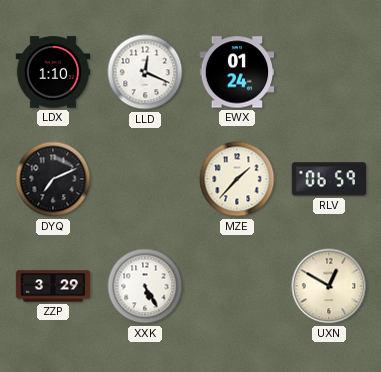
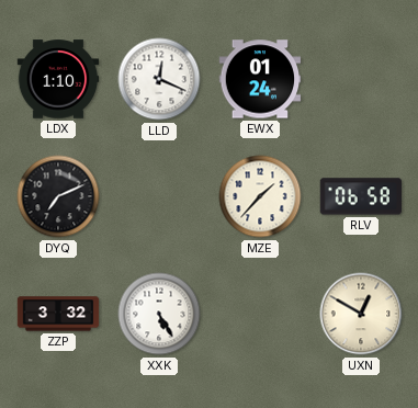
RLV: 06:59 -> 06:58 (361, 196)
ZZP: 3:29 -> 3:32 (58, 314)
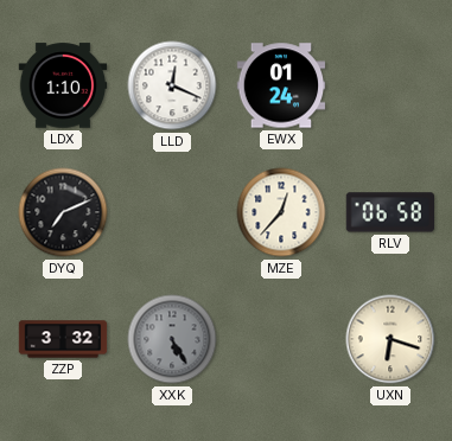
MZE: 1:37 -> 12:37 (281, 212)
XXK dial: white -> grey (172, 339)
UXN: 12:50 -> 6:18 (390, 339)
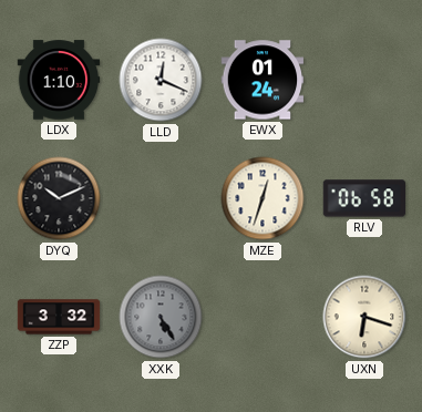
DYQ: 7:11 -> 10:11 (59, 198)
MZE: 12:37 -> 12:33 (263, 198)
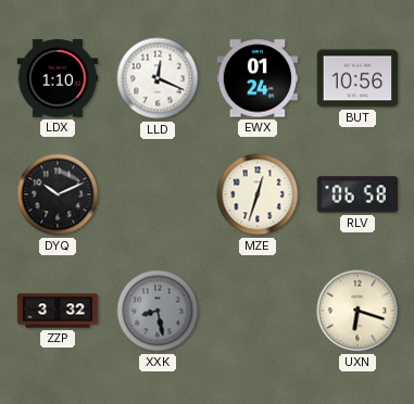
BUT: none -> 10:56 (357, 78)
XXK: 5:25 -> 8:28 (158, 311)
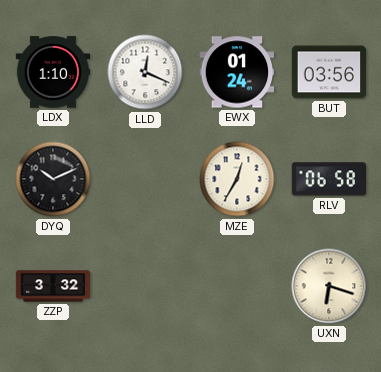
BUT: 10:56 -> 03:56 (329, 72)
MZE: 12:33 -> 12:35 (237, 179)
XXK: 8:28 -> none (158, 311)
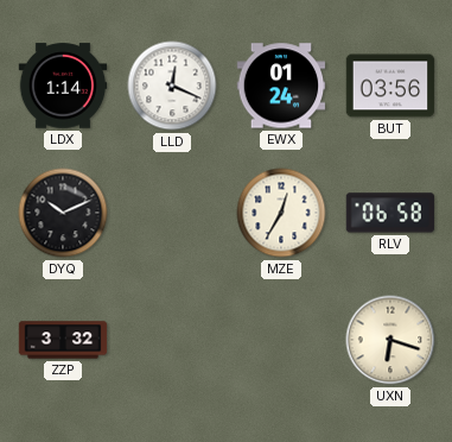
LDX: 1:10 -> 1:14 (63, 86)
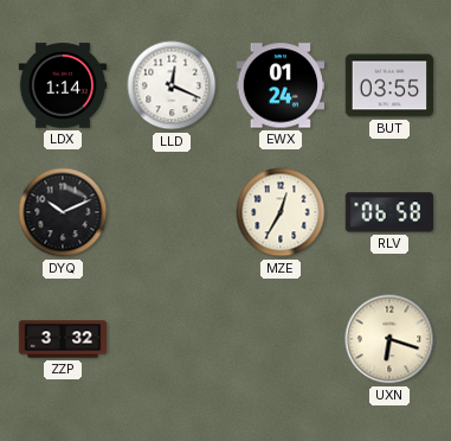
BUT: 03:56 -> 03:55 (389, 85)
